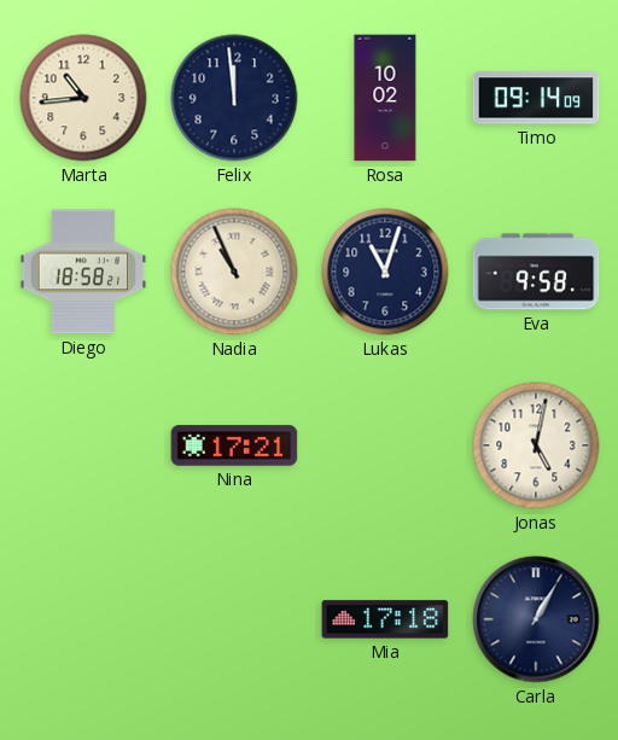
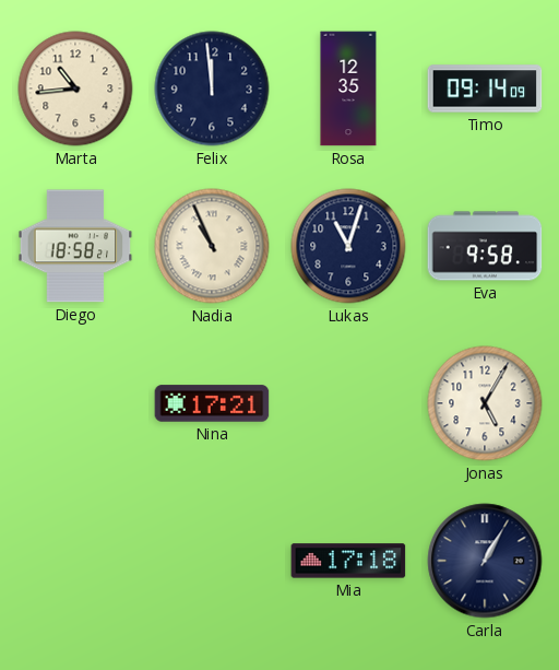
Rosa: 10:02 -> 12:35 (348, 89)
Jonas: 5:02 -> 5:05 (485, 403)
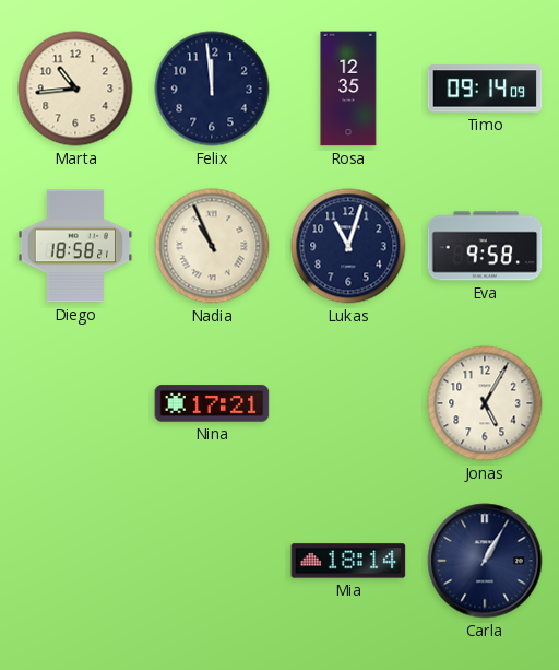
Mia: 17:18 -> 18:14 (348, 561)
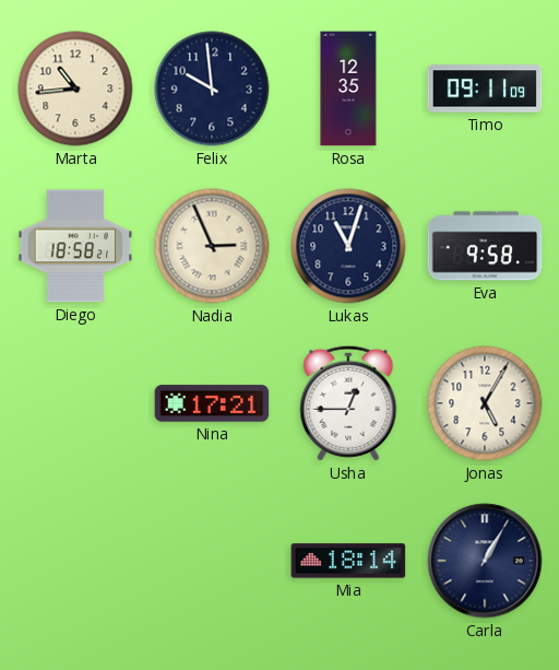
Felix: 11:59 -> 9:59 (212, 89)
Timo: 09:14 -> 09:11 (485, 89)
Nadia: 10:56 -> 2:56 (212, 246)
Usha: none -> 12:45 (348, 403)
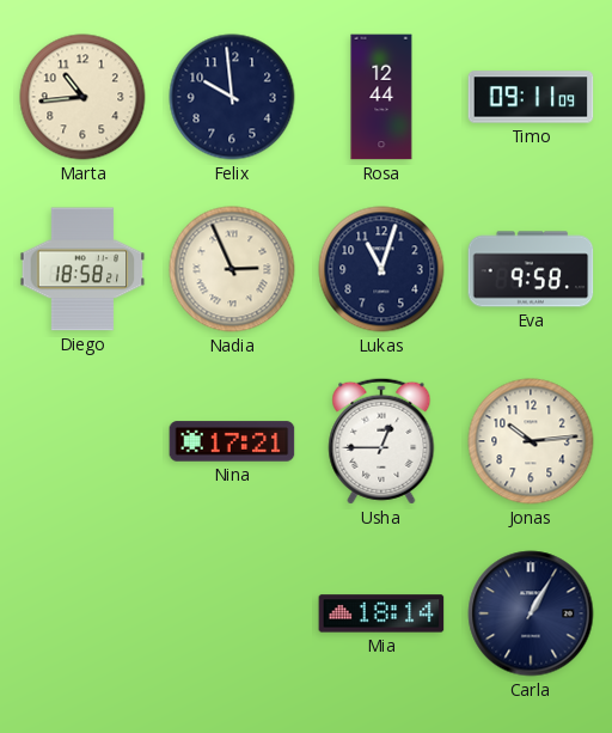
Rosa: 12:35 -> 12:44 (381, 97)
Jonas: 5:05 -> 10:14 (531, 441)
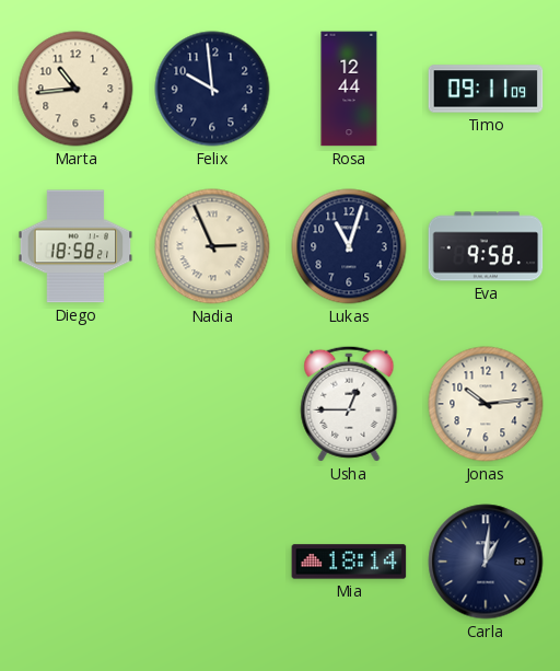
Nina: 17:21 -> none (232, 441)
Carla: 1:05 -> 1:01 (486, 562)
